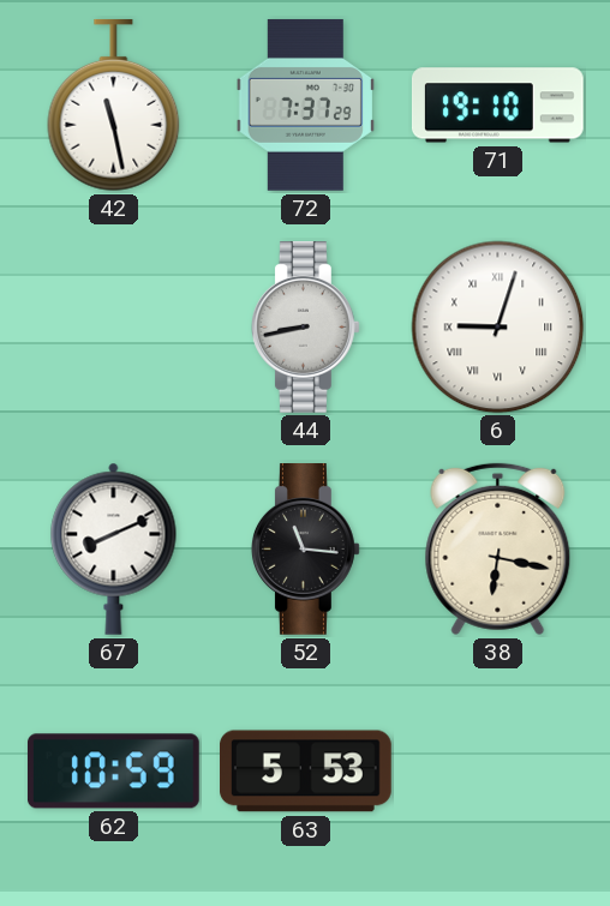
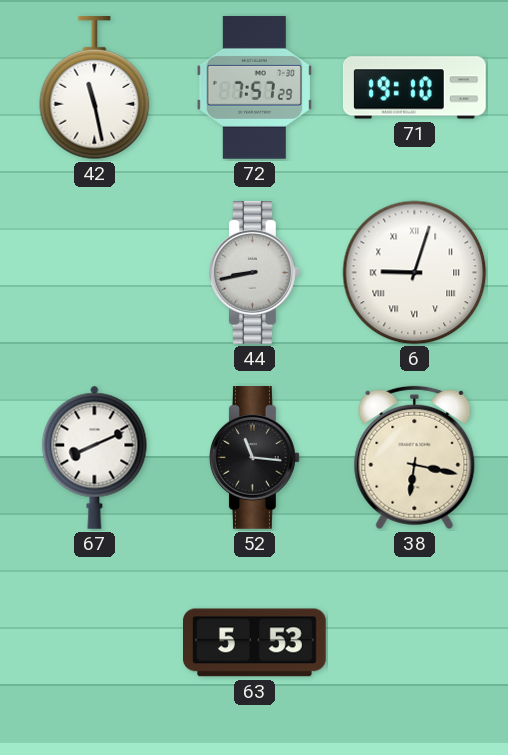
72: 7:37 -> 7:57 (254, 87)
62: 10:59 -> none (113, 772)
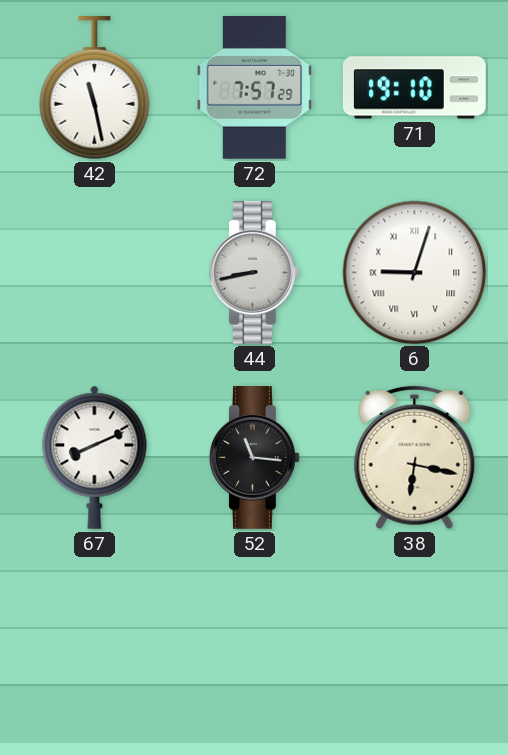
63: 5:53 -> none (255, 643)
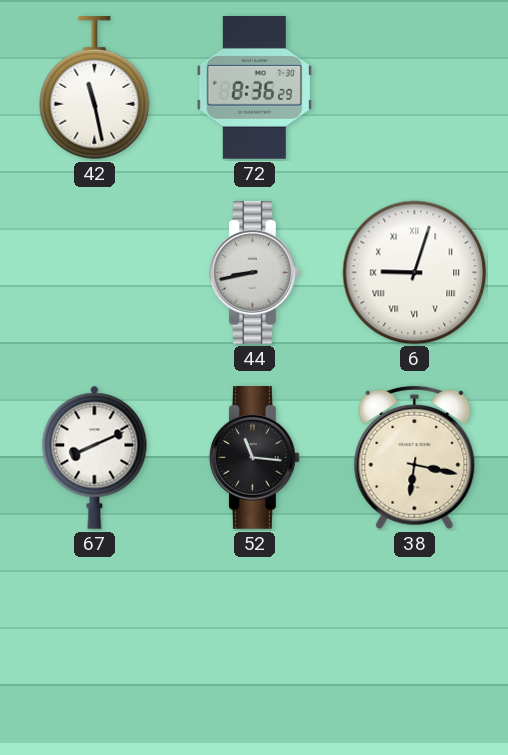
72: 7:57 -> 8:36 (254, 87)
71: 19:10 -> none (414, 88)
